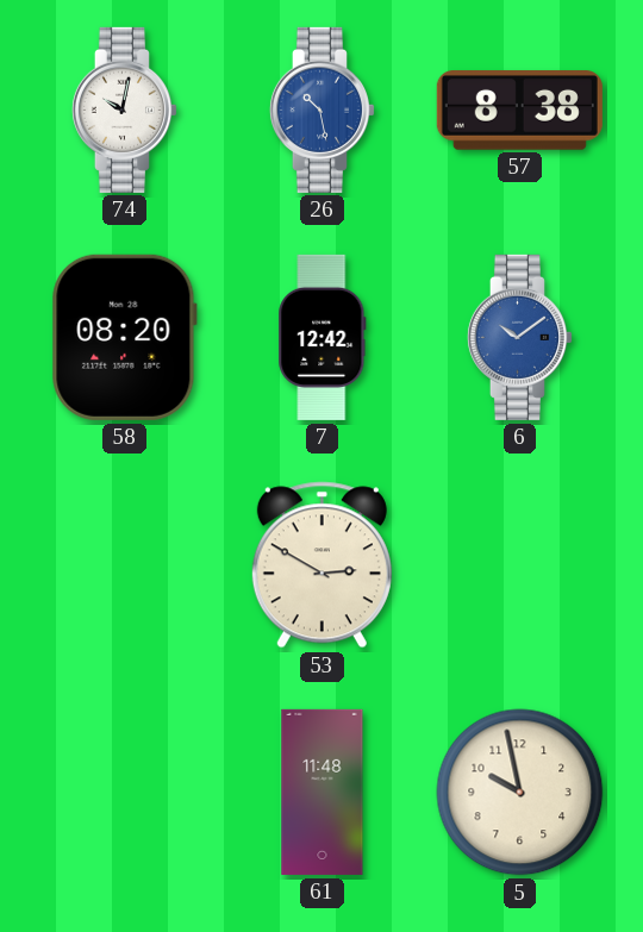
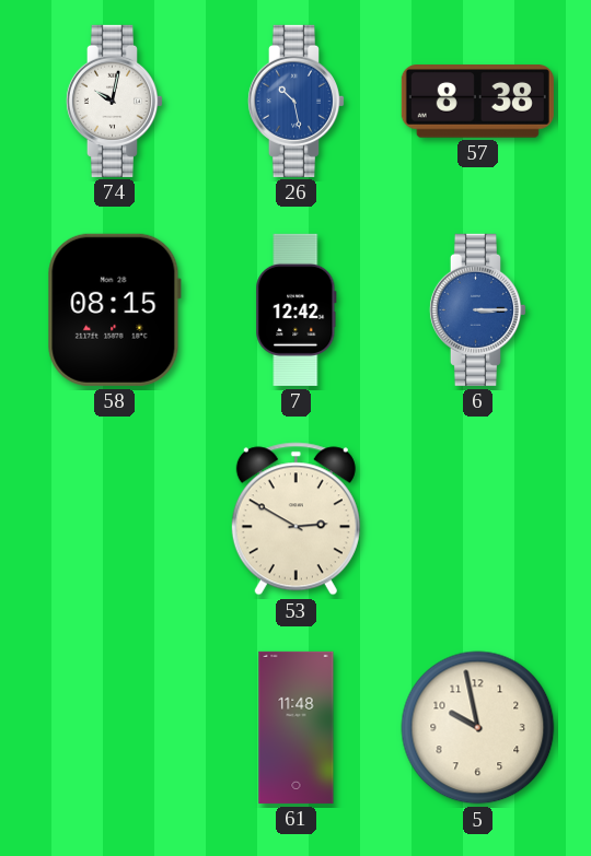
58: 08:20 -> 08:15 (114, 309)
6: 10:09 -> 3:15 (477, 309)
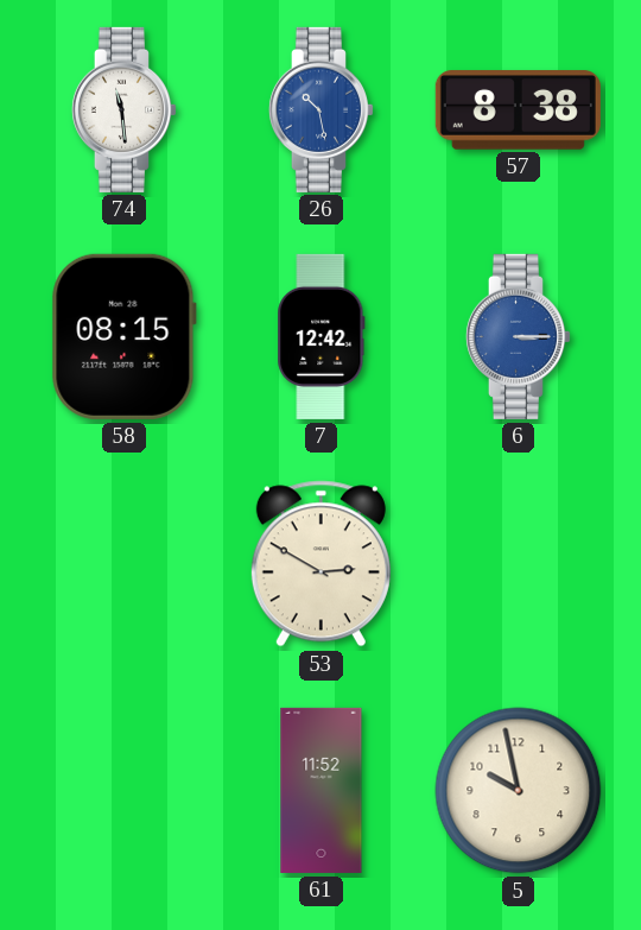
74: 10:02 -> 11:29 (123, 109)
61: 11:48 -> 11:52 (322, 790)
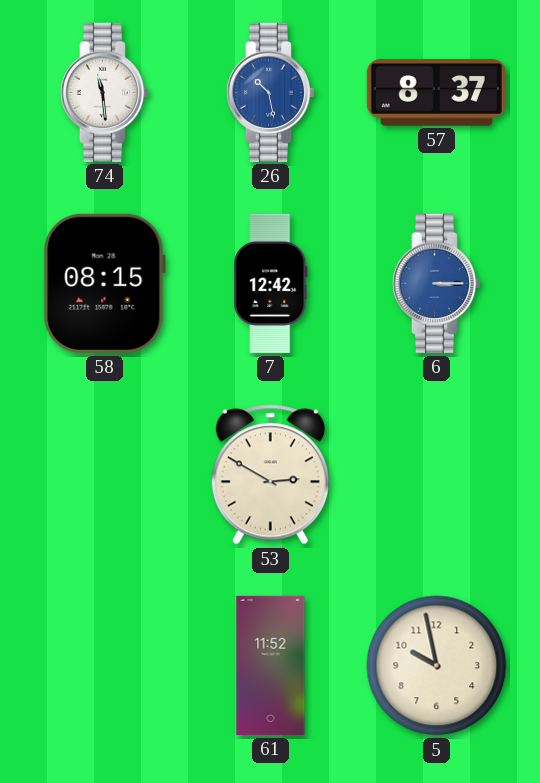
57: 8:38 -> 8:37 (436, 93)
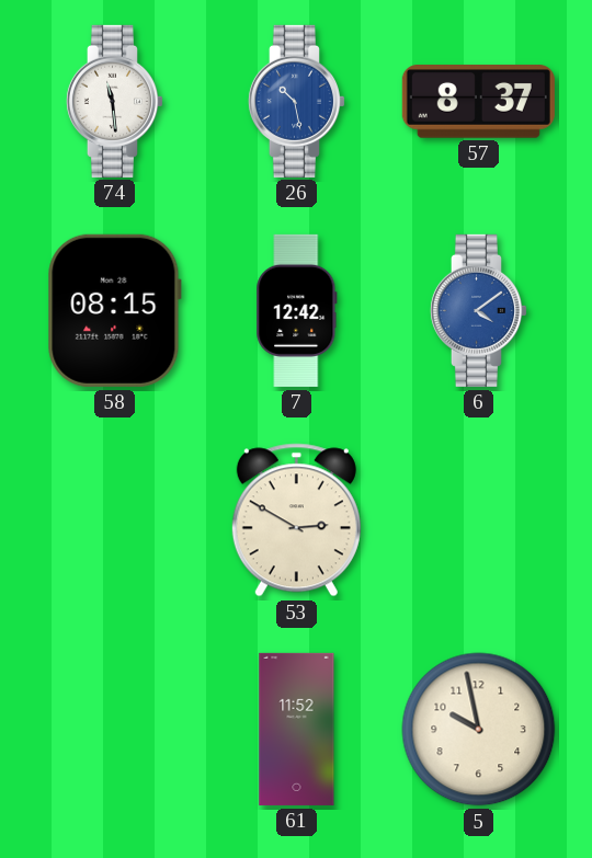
6: 3:15 -> 4:09 (478, 310)
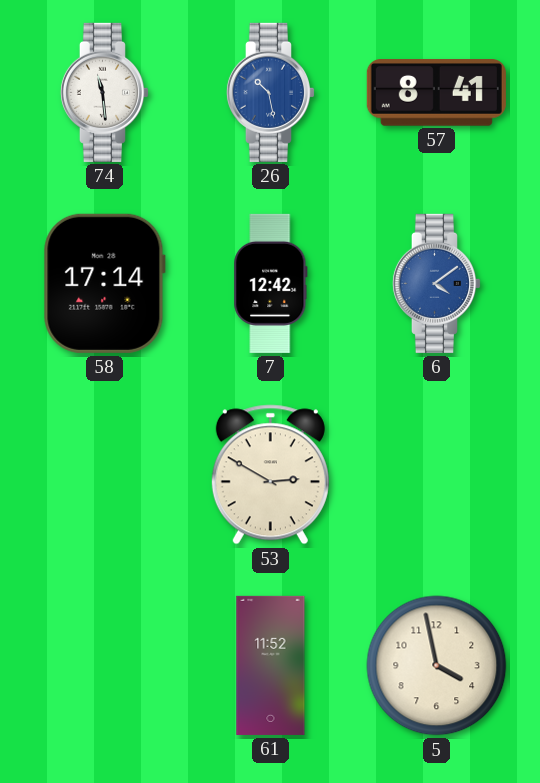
57: 8:37 -> 8:41 (436, 93)
58: 08:15 -> 17:14 (104, 283)
5: 9:58 -> 3:58 (437, 666)
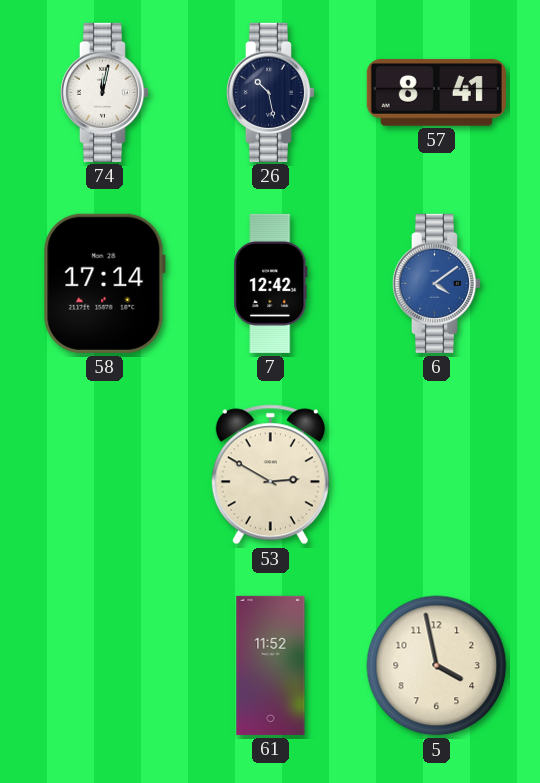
74: 11:29 -> 12:02 (104, 92)
26 dial: blue -> navy (270, 92)
